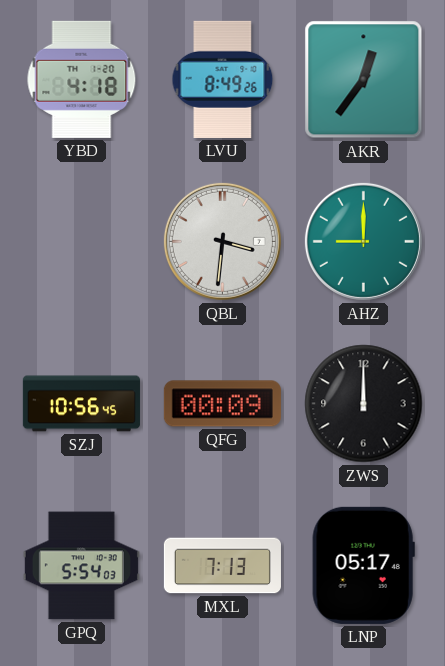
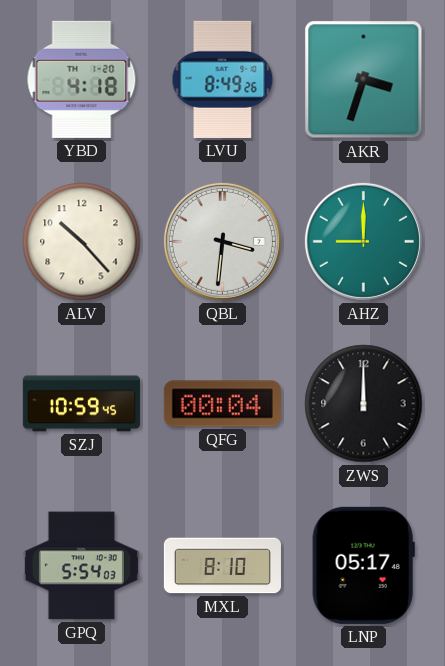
AKR: 12:36 -> 3:33 (364, 80)
ALV: none -> 10:23 (82, 242)
SZJ: 10:56 -> 10:59 (81, 404)
QFG: 00:09 -> 00:04 (222, 404)
MXL: 7:13 -> 8:10 (222, 566)
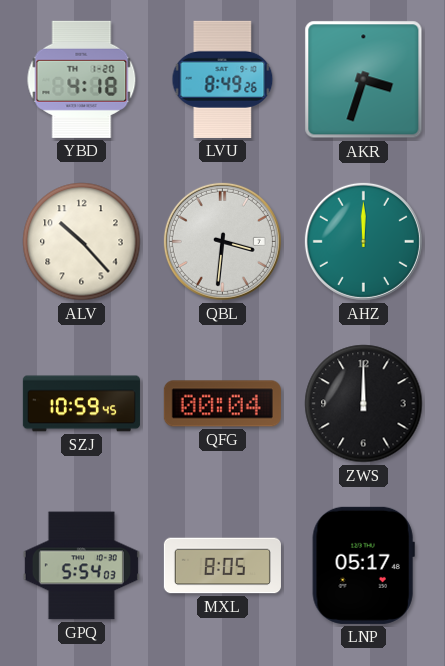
AHZ: 9:00 -> 12:00 (363, 241)
MXL: 8:10 -> 8:05 (222, 566)
